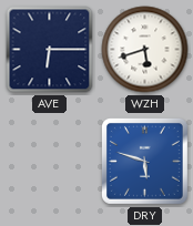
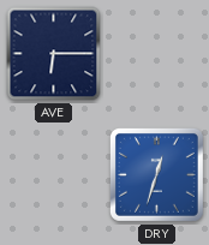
WZH: 5:42 -> none (145, 50)
DRY: 5:48 -> 12:33 (156, 174)
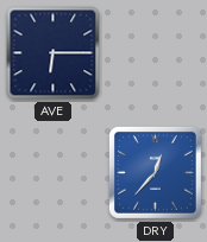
DRY: 12:33 -> 12:37 (155, 172)
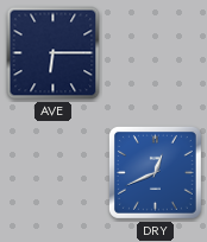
DRY: 12:37 -> 12:41 (155, 172)
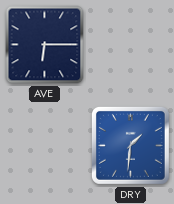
DRY: 12:41 -> 1:31 (130, 145)
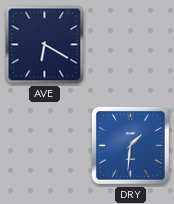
AVE: 6:15 -> 6:20 (45, 45)
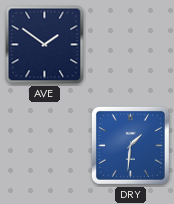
AVE: 6:20 -> 1:51 (45, 45)
